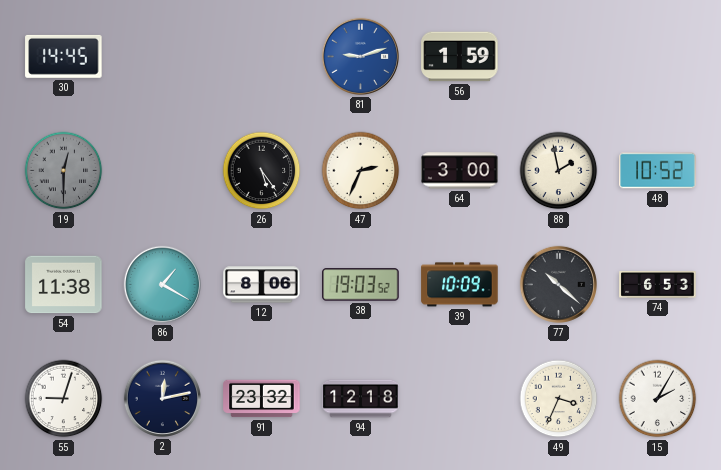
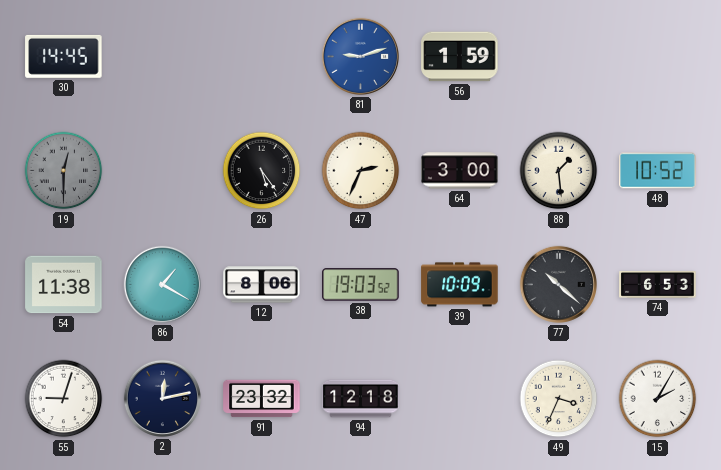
88: 1:58 -> 1:29 (559, 171)
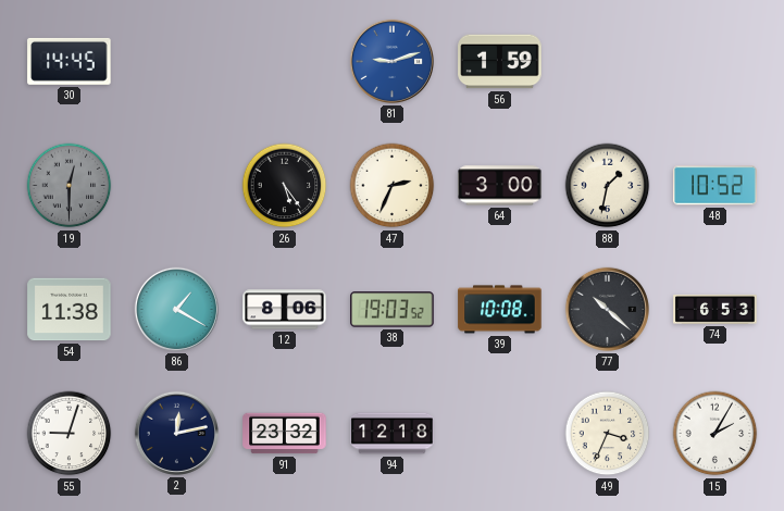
88: 1:29 -> 1:32 (608, 186)
39: 10:09 -> 10:08 (500, 310)
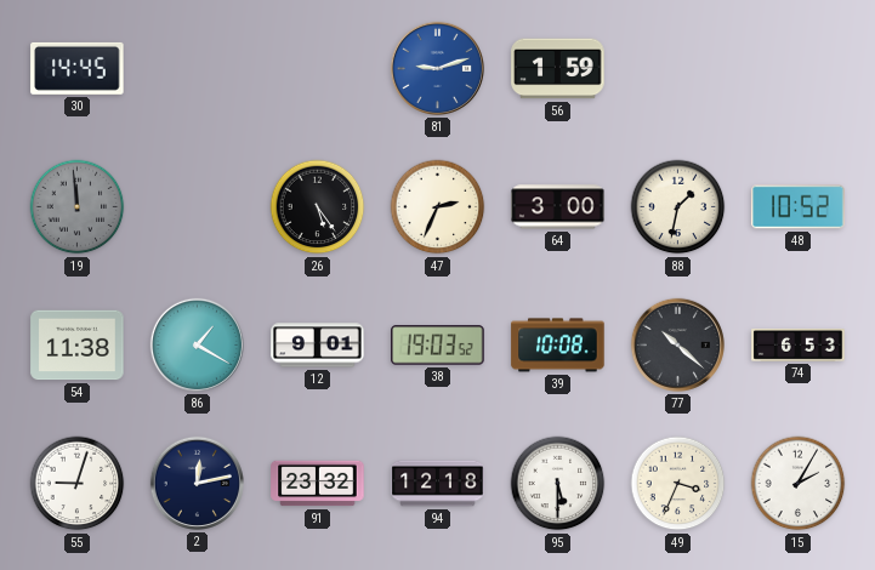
19: 12:30 -> 11:59 (78, 207)
12: 8:06 -> 9:01 (318, 346)
95: none -> 5:30 (558, 484)
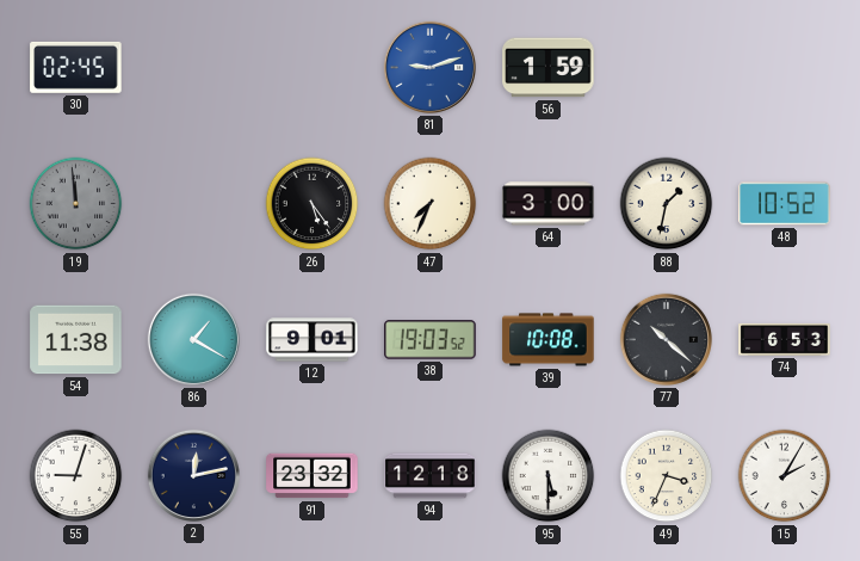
30: 14:45 -> 02:45 (76, 67)
47: 2:34 -> 7:34 (431, 204)
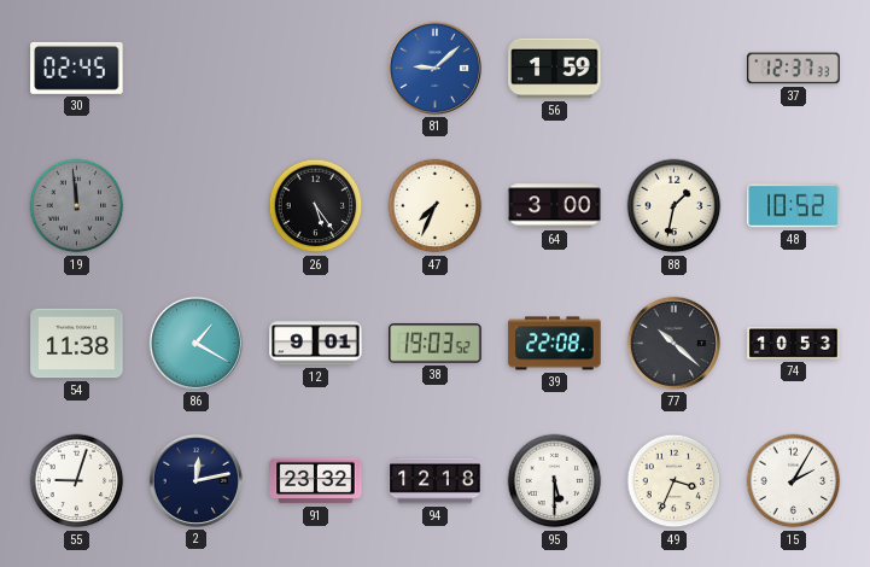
81: 9:12 -> 9:08 (434, 68)
37: none -> 12:37 (794, 69)
39: 10:08 -> 22:08 (555, 344)
74: 6:53 -> 10:53 (794, 344)
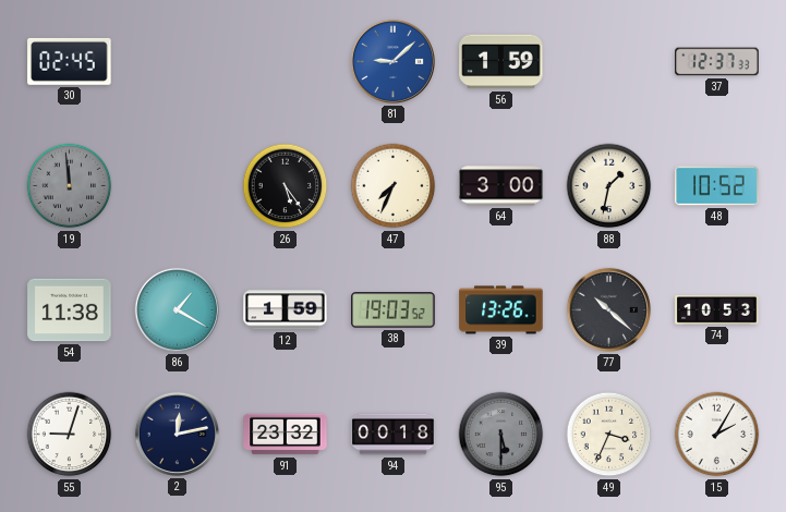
12: 9:01 -> 1:59 (286, 310)
39: 22:08 -> 13:26 (501, 310)
94: 12:18 -> 00:18 (394, 435)
95 dial: white -> grey (501, 435)
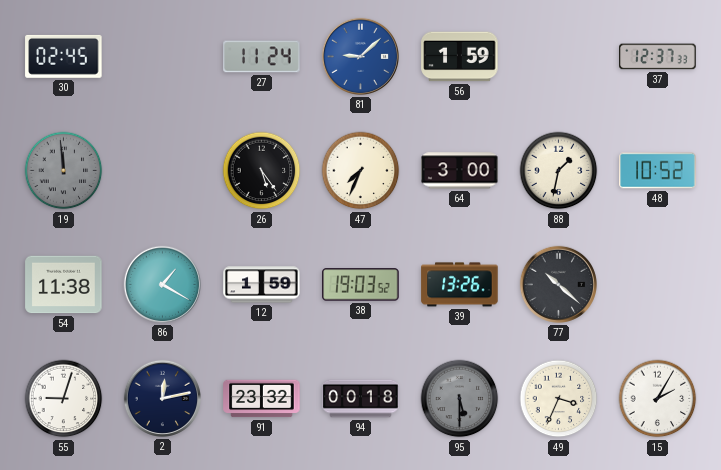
27: none -> 11:24 (262, 57)
74: 10:53 -> none (717, 310)
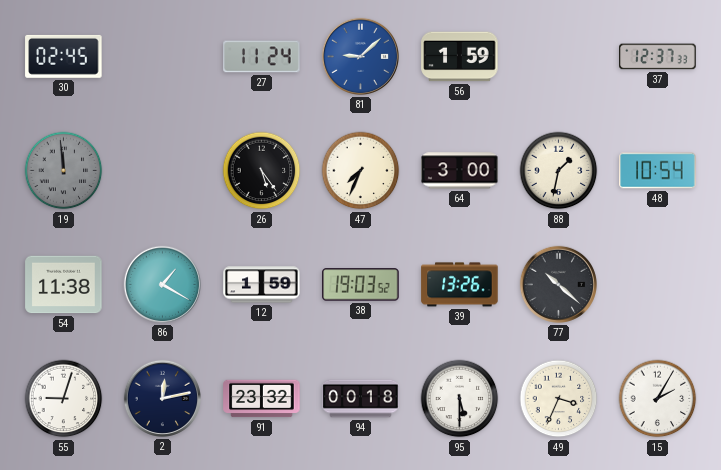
48: 10:52 -> 10:54 (658, 171)
95 dial: grey -> white (460, 399)
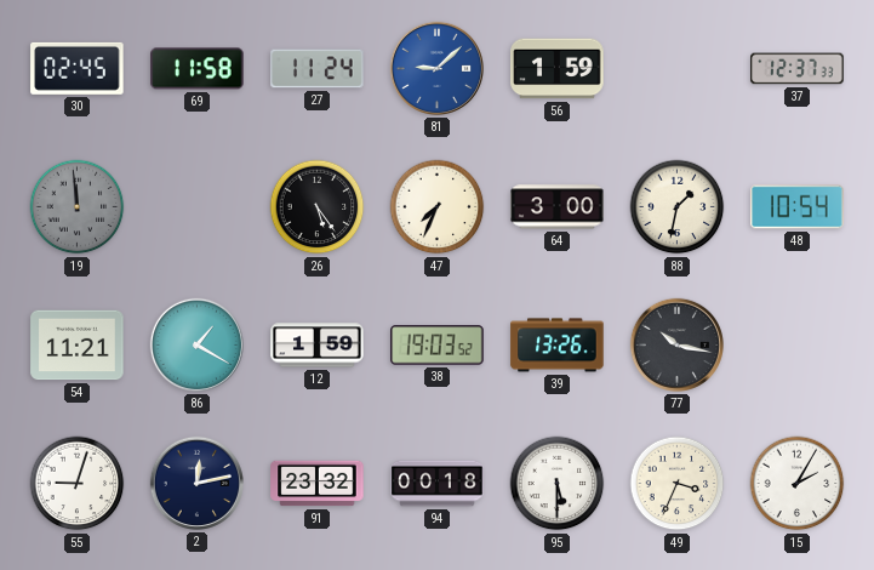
69: none -> 11:58 (198, 69)
54: 11:38 -> 11:21 (78, 346)
77: 10:22 -> 10:17 (676, 344)
